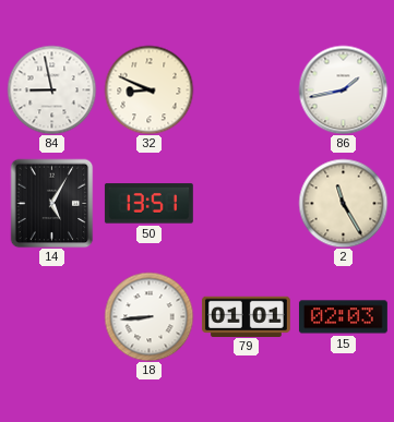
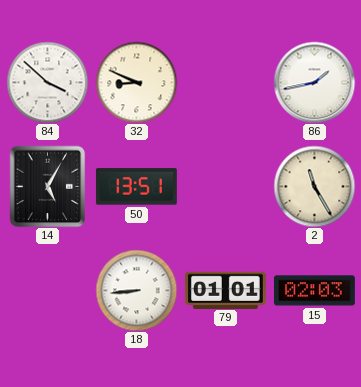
84: 8:58 -> 3:52 (47, 82)
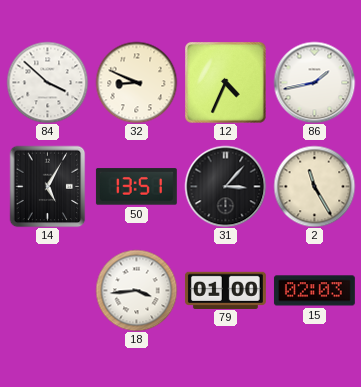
12: none -> 4:34 (226, 83)
31: none -> 3:07 (225, 186)
18: 8:44 -> 3:44 (136, 290)
79: 01:01 -> 01:00 (225, 290)
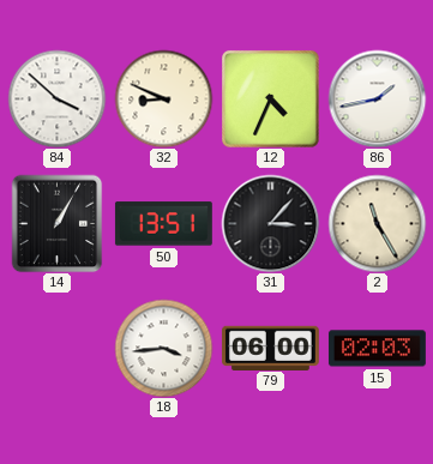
14: 5:05 -> 1:05 (58, 223)
79: 01:00 -> 06:00 (270, 348)
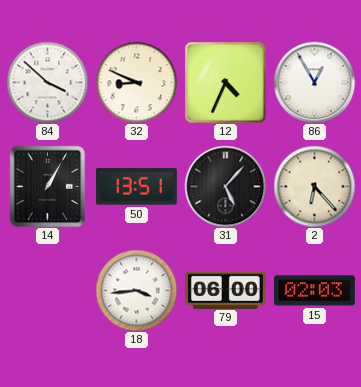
86: 1:43 -> 12:55 (314, 82)
31: 3:07 -> 5:07 (225, 186)
2: 11:25 -> 6:23 (314, 186)
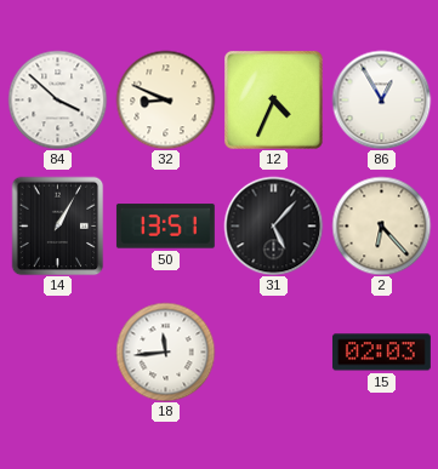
18: 3:44 -> 11:44 (165, 351)
79: 06:00 -> none (225, 290)
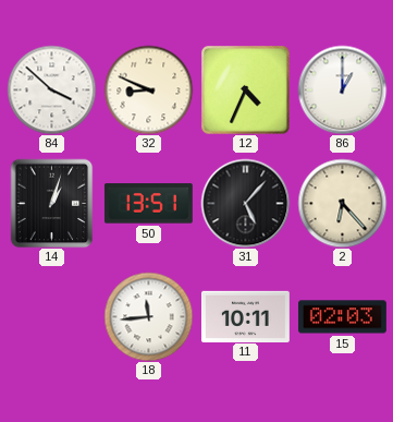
86: 12:55 -> 1:00 (342, 89)
14: 1:05 -> 1:03 (52, 203)
11: none -> 10:11 (245, 316)
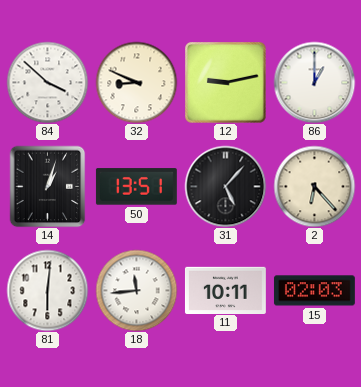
12: 4:34 -> 9:13 (226, 83)
81: none -> 6:01 (47, 290)
